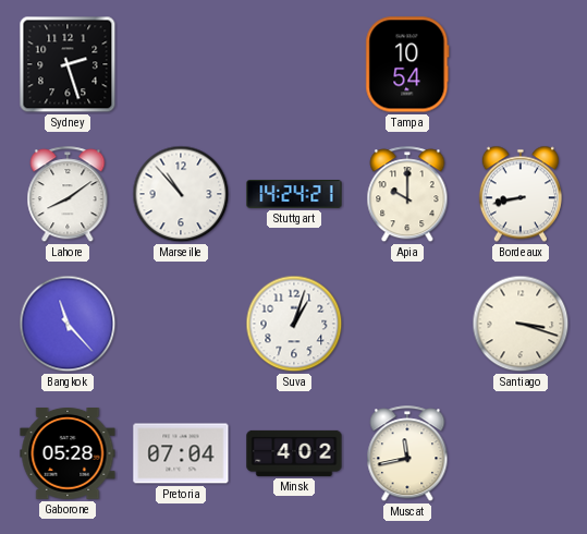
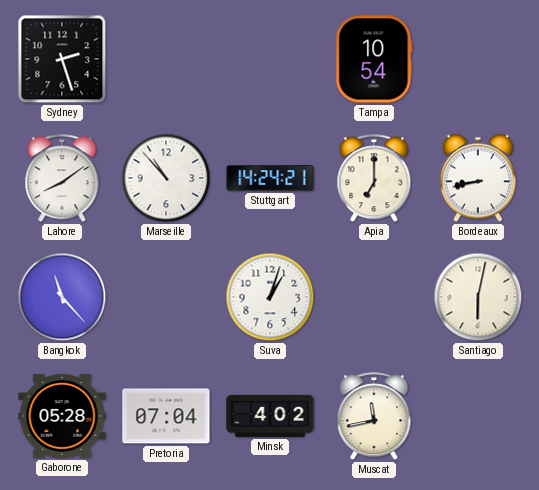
Apia: 10:00 -> 7:00 (374, 179)
Santiago: 3:18 -> 6:02 (478, 297)
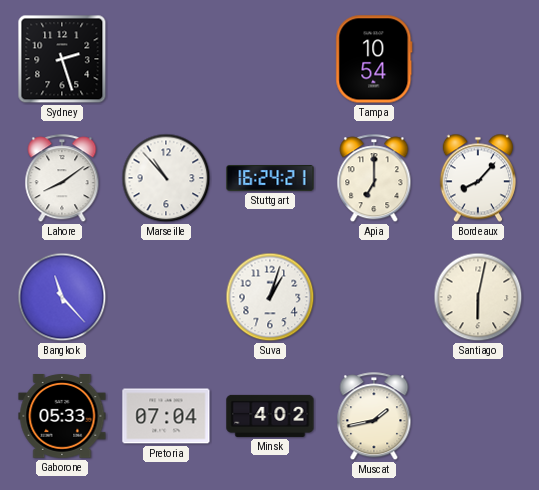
Stuttgart: 14:24 -> 16:24 (270, 178)
Bordeaux: 8:43 -> 8:07 (478, 178)
Gaborone: 05:28 -> 05:33 (62, 417)
Muscat: 11:43 -> 1:43 (374, 417)
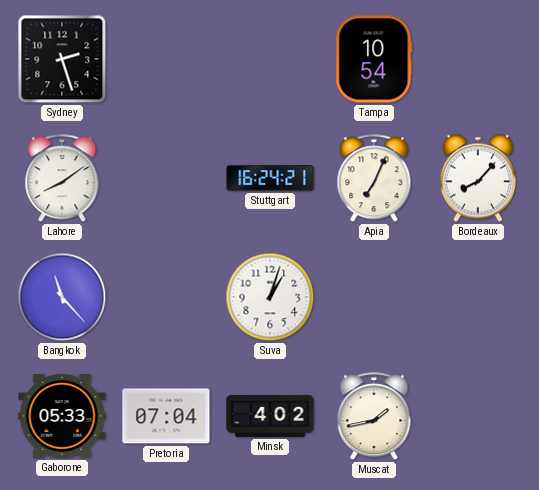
Marseille: 10:53 -> none (166, 178)
Apia: 7:00 -> 7:04 (374, 179)
Santiago: 6:02 -> none (478, 297)
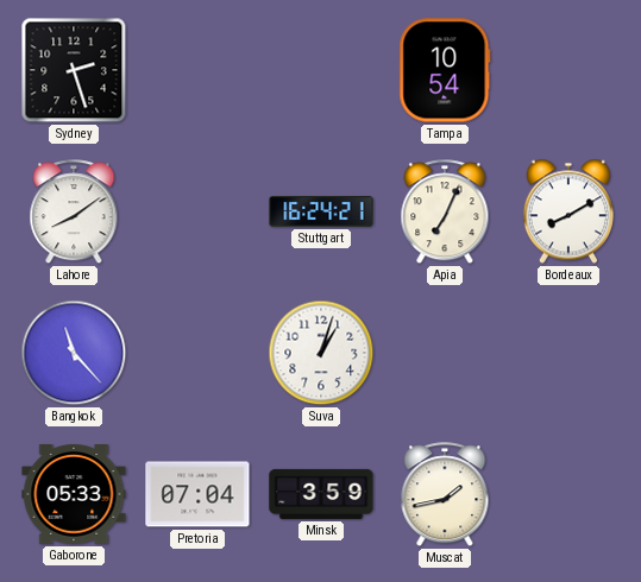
Bordeaux: 8:07 -> 8:10 (568, 211)
Minsk: 4:02 -> 3:59 (321, 494)
